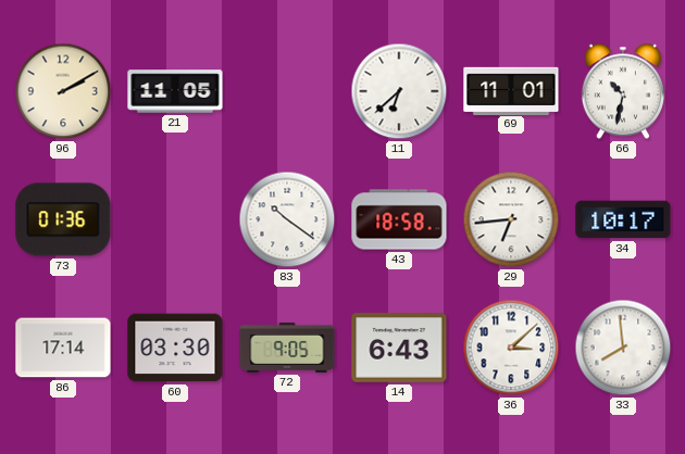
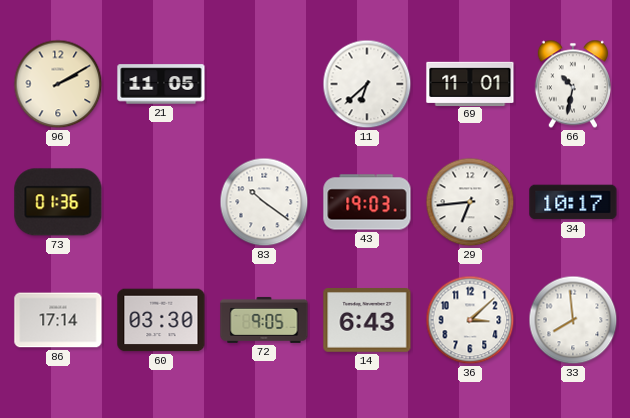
43: 18:58 -> 19:03 (367, 202)
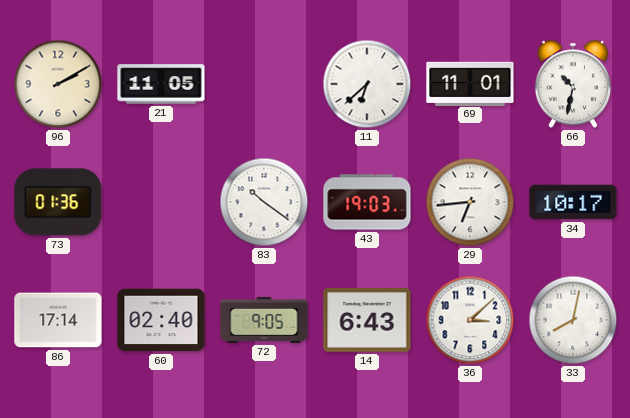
60: 03:30 -> 02:40 (161, 320)
33: 7:59 -> 8:02 (573, 320)
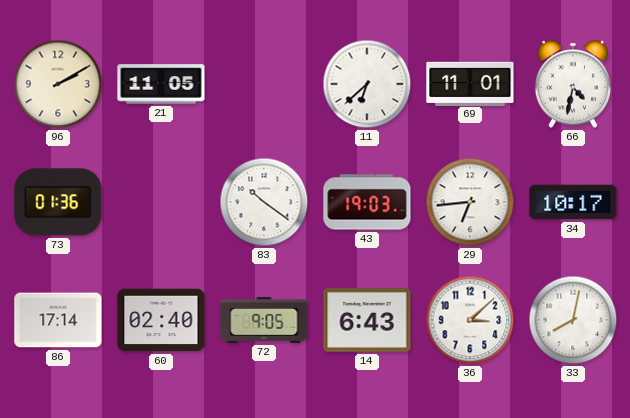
66: 10:32 -> 4:32 (573, 84)
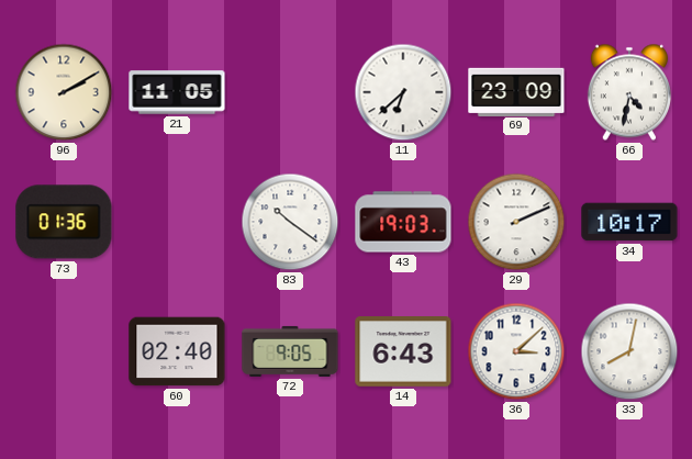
69: 11:01 -> 23:09 (516, 91)
29: 6:44 -> 2:11 (516, 222)
86: 17:14 -> none (58, 320)
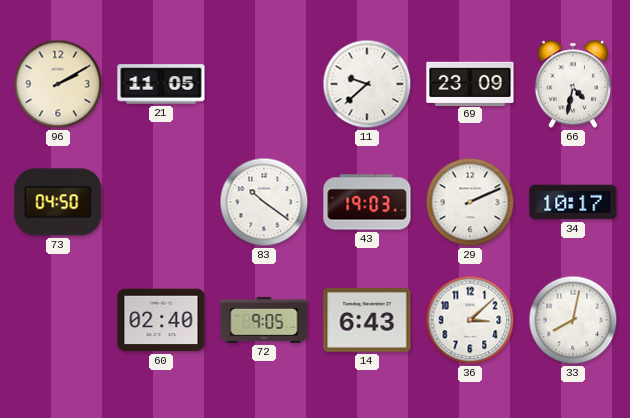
11: 6:38 -> 9:38 (367, 84)
73: 01:36 -> 04:50 (58, 202)
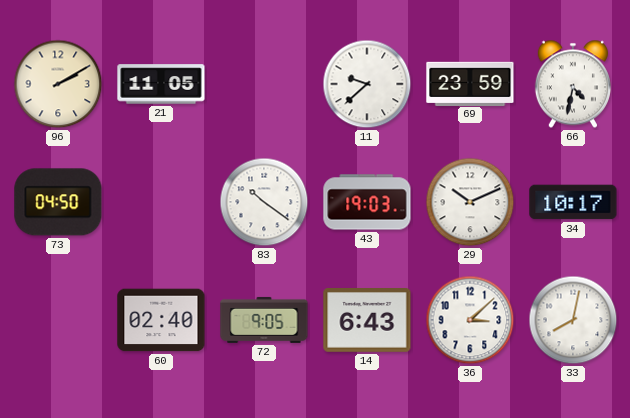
69: 23:09 -> 23:59 (470, 83)
29: 2:11 -> 10:11 (470, 202)
